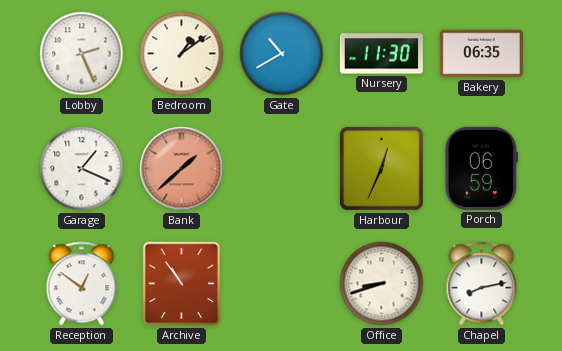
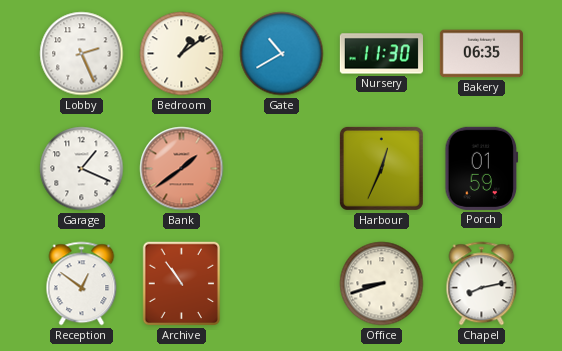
Bank: 1:38 -> 1:39 (182, 169)
Porch: 06:59 -> 01:59 (482, 168)
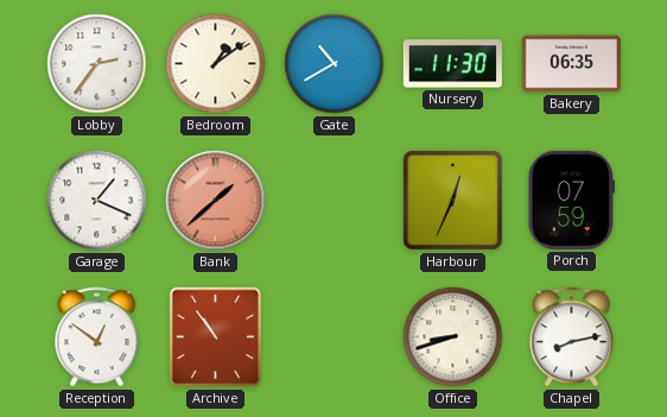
Lobby: 2:26 -> 2:36 (97, 64)
Bank: 1:39 -> 1:38 (216, 201)
Porch: 01:59 -> 07:59 (572, 200)
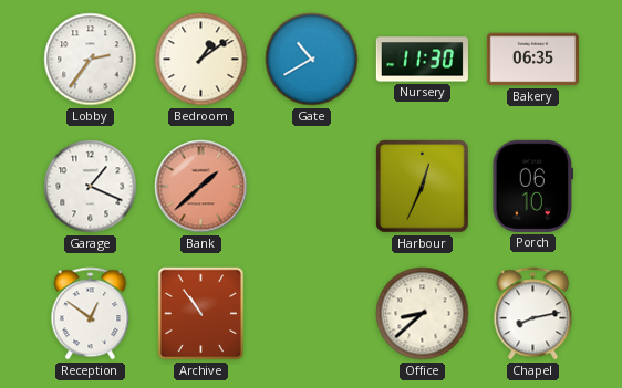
Porch: 07:59 -> 06:10 (533, 186)
Office: 8:42 -> 8:38 (423, 314)
